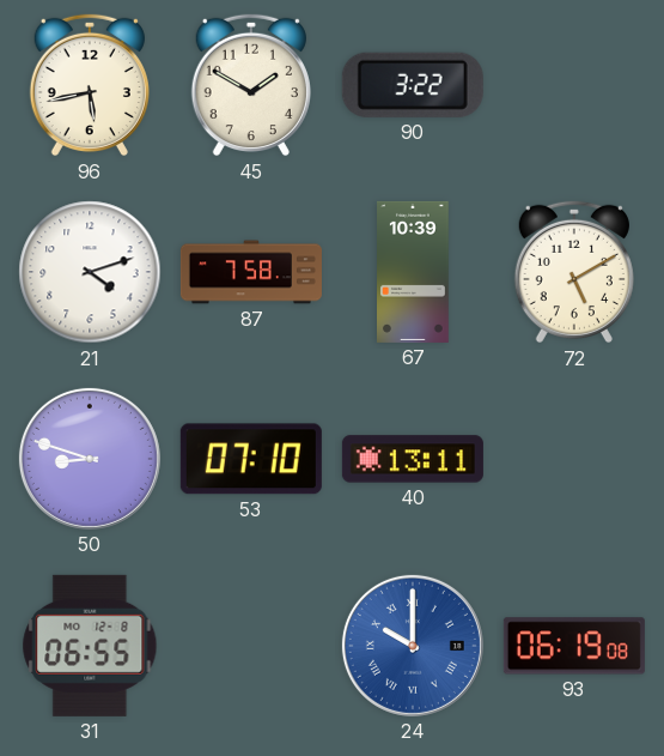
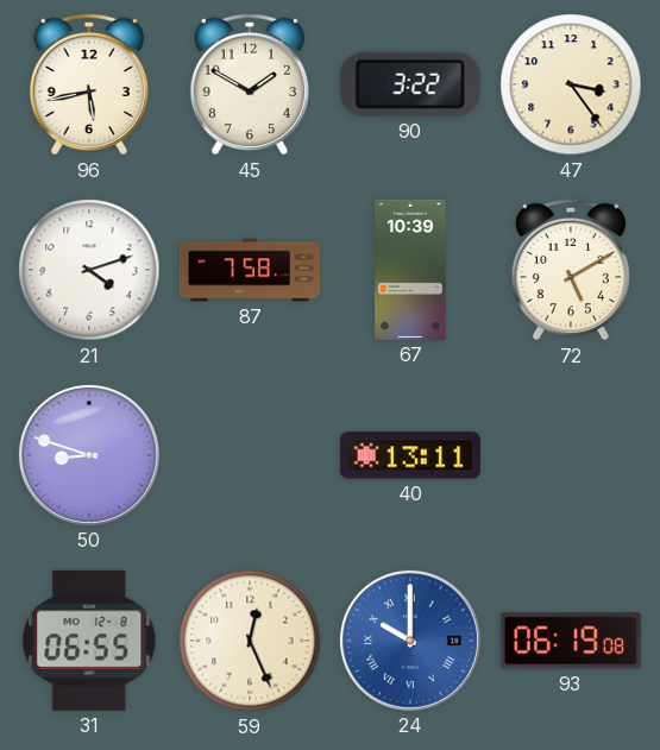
47: none -> 3:24 (571, 84)
53: 07:10 -> none (251, 459)
59: none -> 12:26 (250, 641)
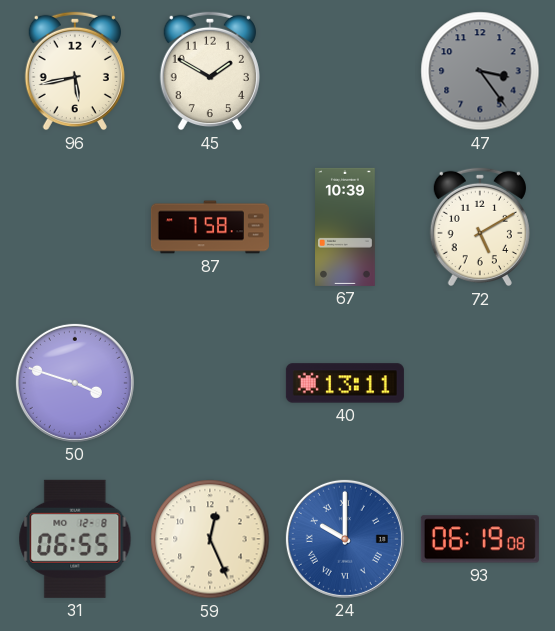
90: 3:22 -> none (410, 84)
47 dial: cream -> grey (480, 71)
21: 4:12 -> none (89, 270)
50: 8:48 -> 3:48 (75, 383)
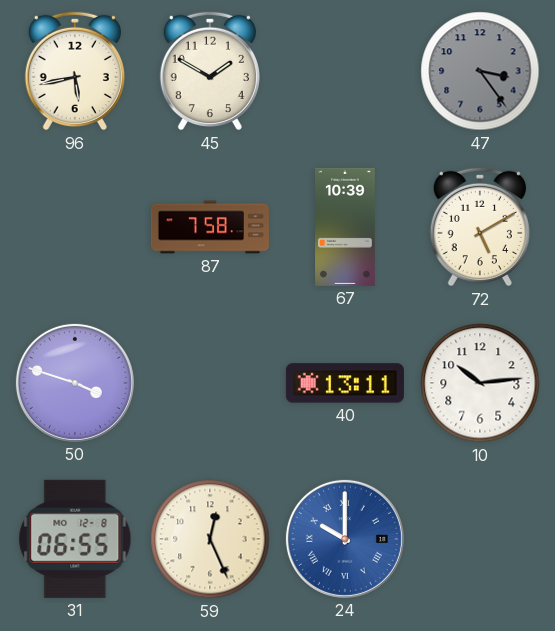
10: none -> 10:14 (480, 383)
93: 06:19 -> none (480, 539)
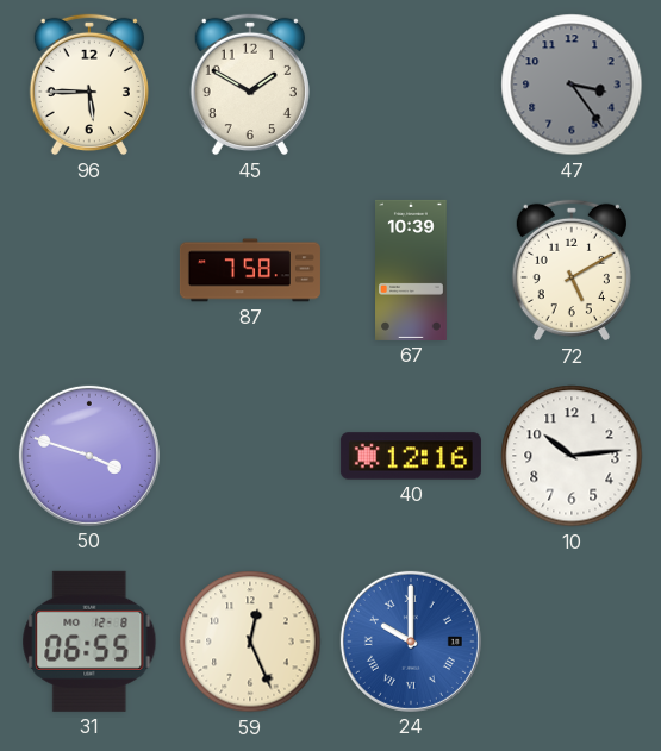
96: 5:43 -> 5:45 (89, 85)
40: 13:11 -> 12:16 (411, 456)
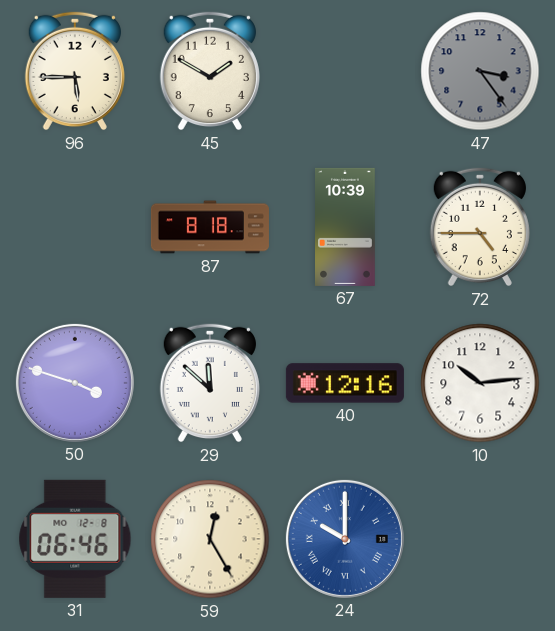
87: 7:58 -> 8:18 (210, 227)
72: 5:10 -> 4:45 (480, 227)
29: none -> 11:52 (210, 383)
31: 06:55 -> 06:46 (75, 539)
59: 12:26 -> 12:25 (210, 539)
